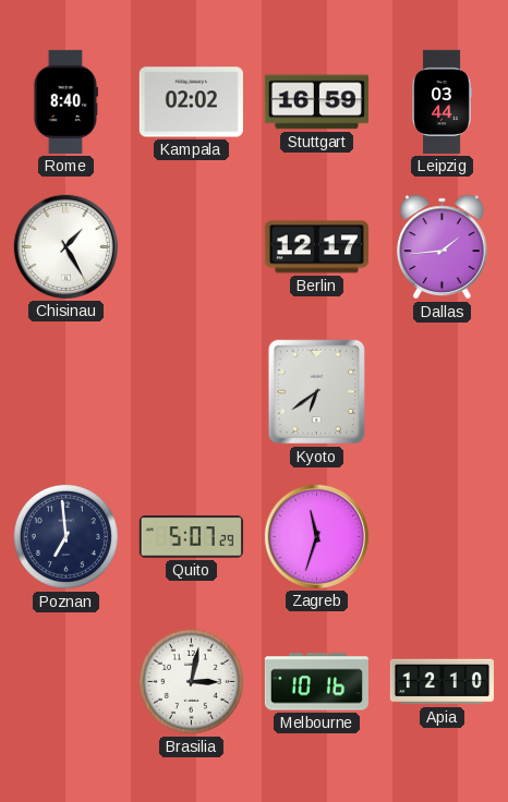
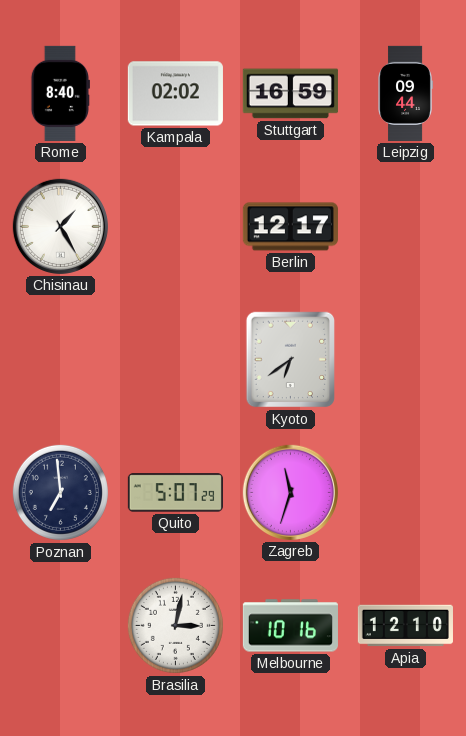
Leipzig: 03:44 -> 09:44 (405, 93)
Dallas: 1:44 -> none (443, 247)
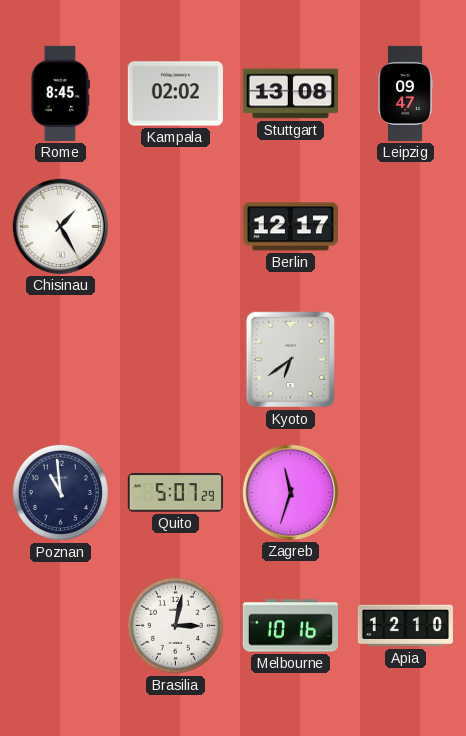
Rome: 8:40 -> 8:45 (60, 93)
Stuttgart: 16:59 -> 13:08 (290, 94)
Leipzig: 09:44 -> 09:47 (405, 93)
Poznan: 6:59 -> 10:59 (60, 492)
